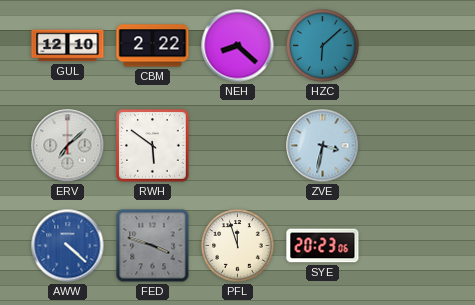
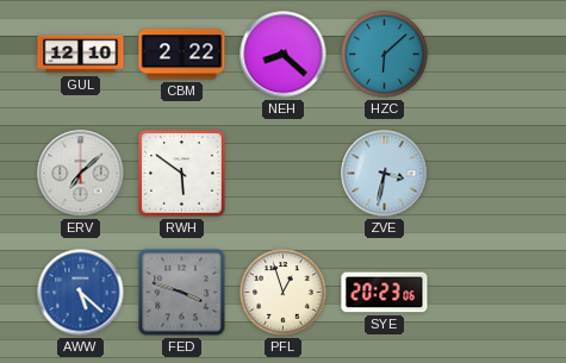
AWW: 4:22 -> 5:22 (81, 293)
PFL: 11:57 -> 12:57 (284, 293)
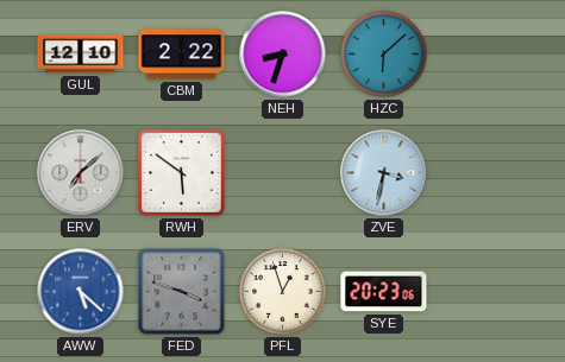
NEH: 8:22 -> 8:33 (283, 55)
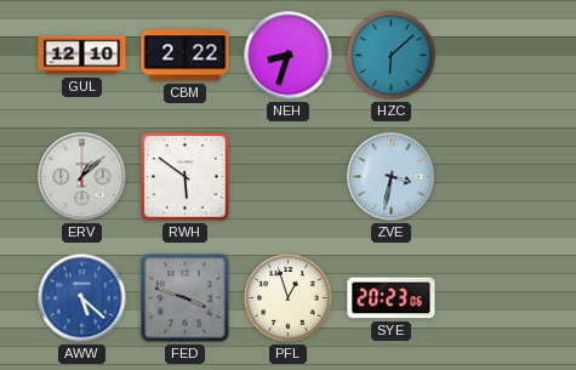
ERV: 7:08 -> 1:08 (82, 177)
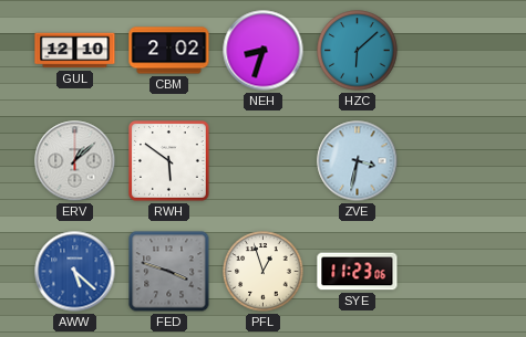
CBM: 2:22 -> 2:02 (169, 51)
SYE: 20:23 -> 11:23 (358, 272)
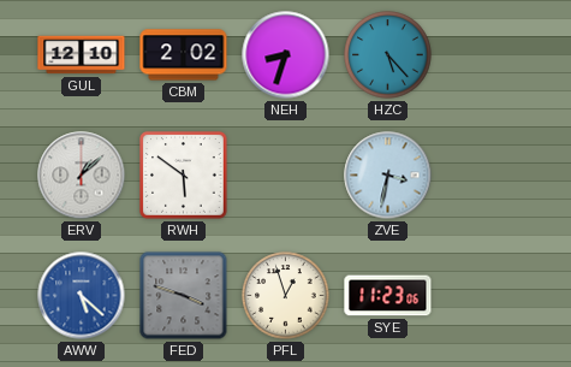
HZC: 6:08 -> 5:23 (388, 55)
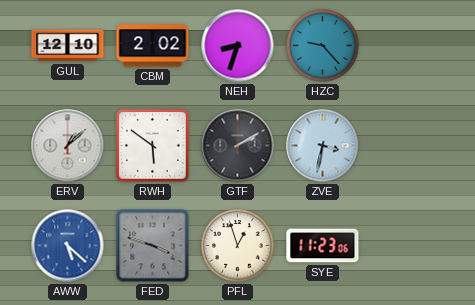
HZC: 5:23 -> 9:23 (323, 46)
GTF: none -> 2:10 (238, 146)
